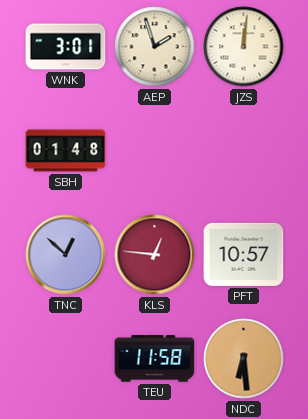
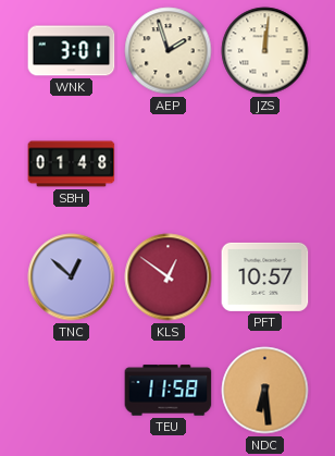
KLS: 12:46 -> 12:51 (169, 278)
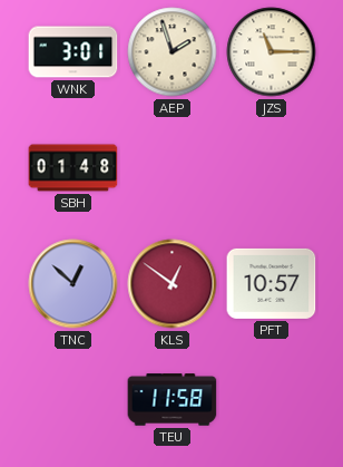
JZS: 12:01 -> 11:15 (272, 52)
NDC: 6:29 -> none (265, 391)
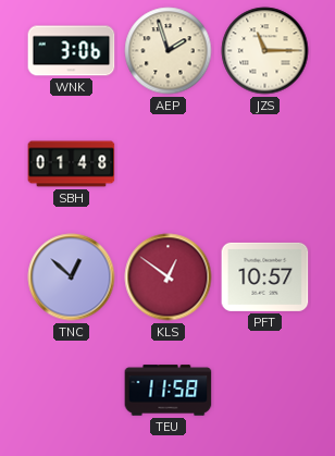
WNK: 3:01 -> 3:06 (72, 51)
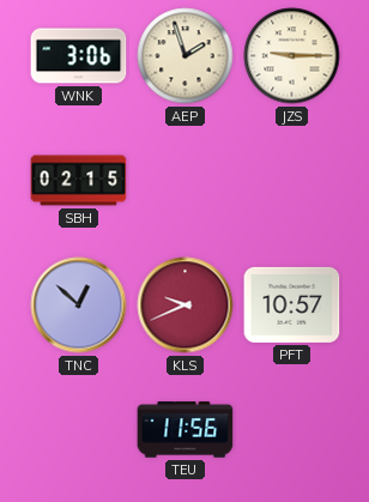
JZS: 11:15 -> 9:15 (292, 56)
SBH: 01:48 -> 02:15 (79, 181)
KLS: 12:51 -> 9:41 (186, 306)
TEU: 11:58 -> 11:56 (186, 430)
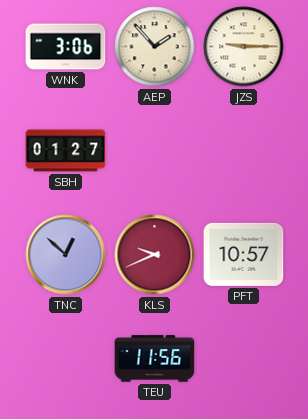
AEP: 1:57 -> 1:53 (155, 47)
SBH: 02:15 -> 01:27 (66, 151)
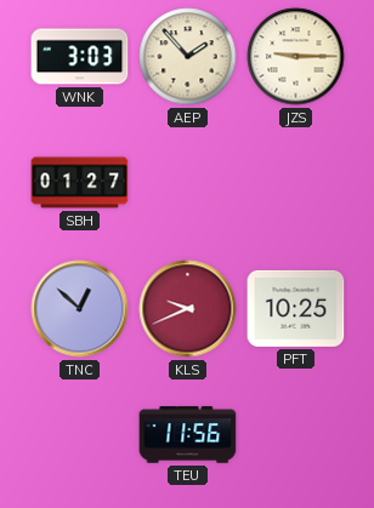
WNK: 3:06 -> 3:03 (80, 57)
PFT: 10:57 -> 10:25 (296, 308)
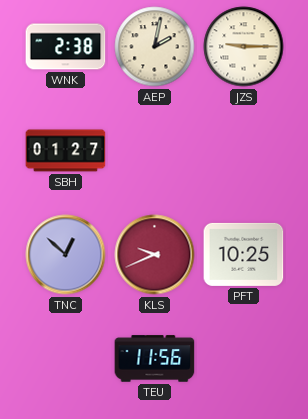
WNK: 3:03 -> 2:38 (66, 47)
AEP: 1:53 -> 2:02 (155, 47)
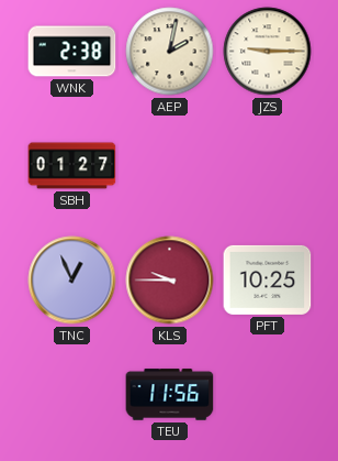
TNC: 12:52 -> 12:56 (72, 281)
KLS: 9:41 -> 9:45 (170, 281)
